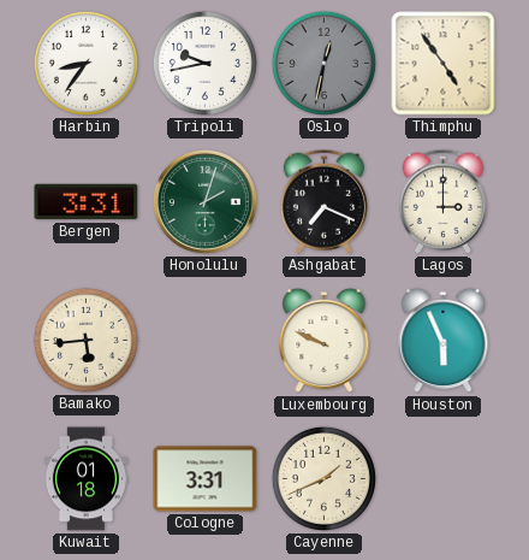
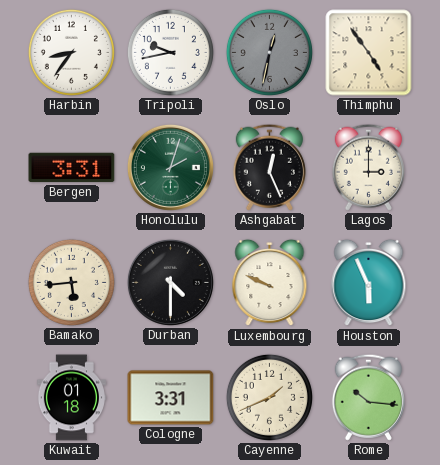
Ashgabat: 7:19 -> 12:26 (269, 167)
Durban: none -> 4:30 (170, 282)
Rome: none -> 10:16 (368, 397)
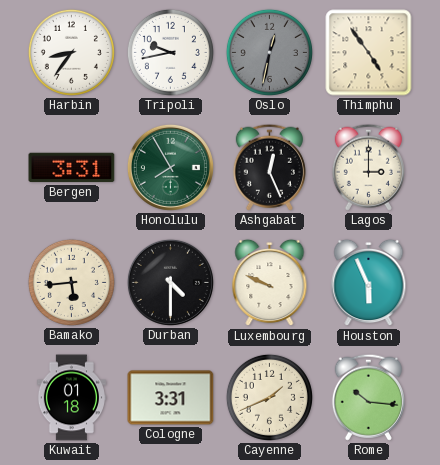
Honolulu: 2:03 -> 7:55 (170, 167)
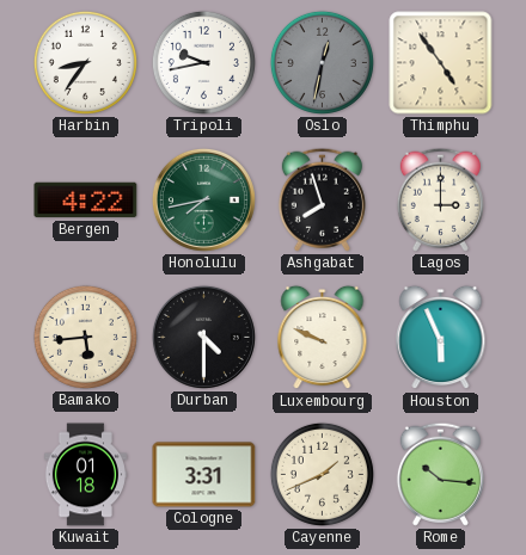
Bergen: 3:31 -> 4:22 (86, 201)
Honolulu: 7:55 -> 7:43 (203, 199)
Ashgabat: 12:26 -> 7:57 (322, 199)
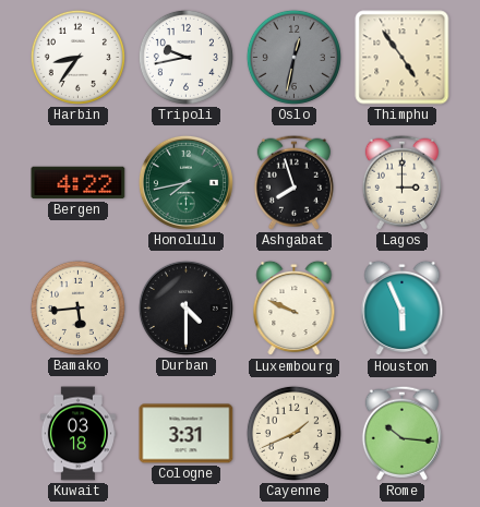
Kuwait: 01:18 -> 03:18 (77, 434)
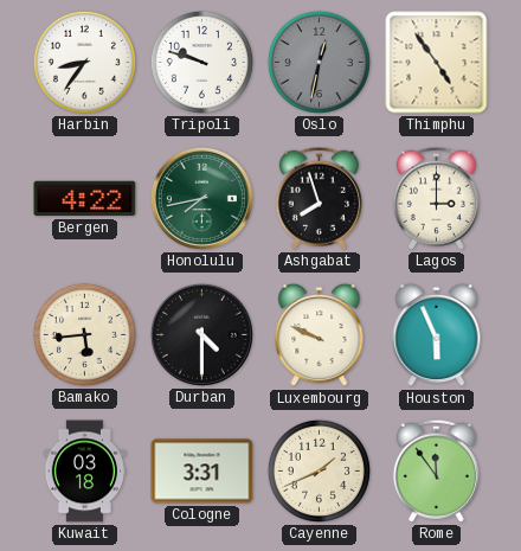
Tripoli: 9:43 -> 9:48 (201, 62)
Rome: 10:16 -> 11:54 (436, 470)
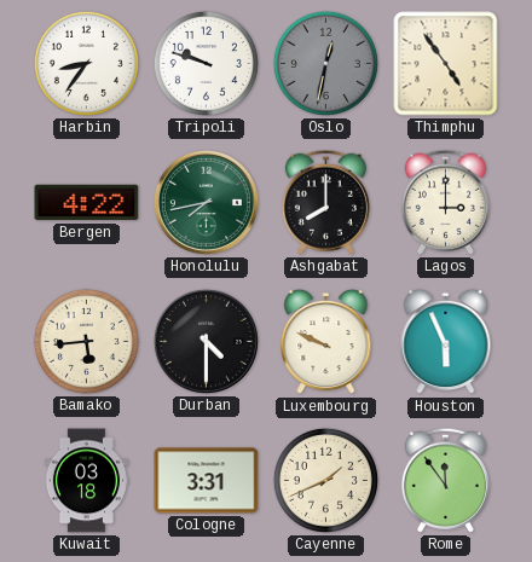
Ashgabat: 7:57 -> 8:00 (325, 202)
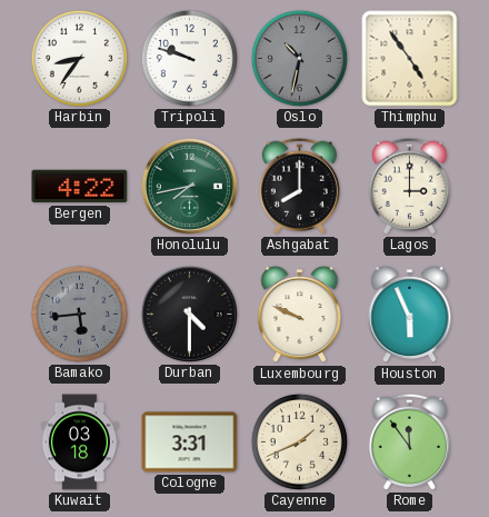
Oslo: 12:32 -> 10:32 (299, 58)
Bamako dial: cream -> grey (79, 314)
